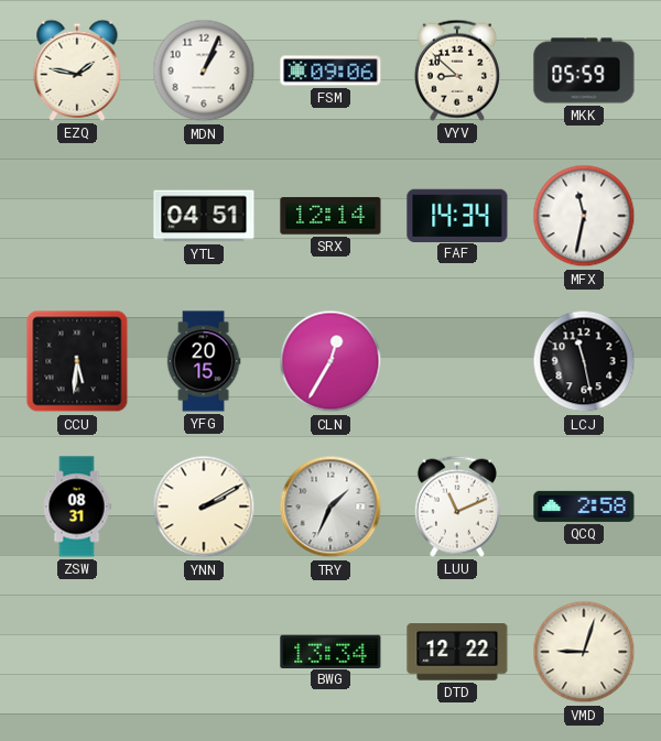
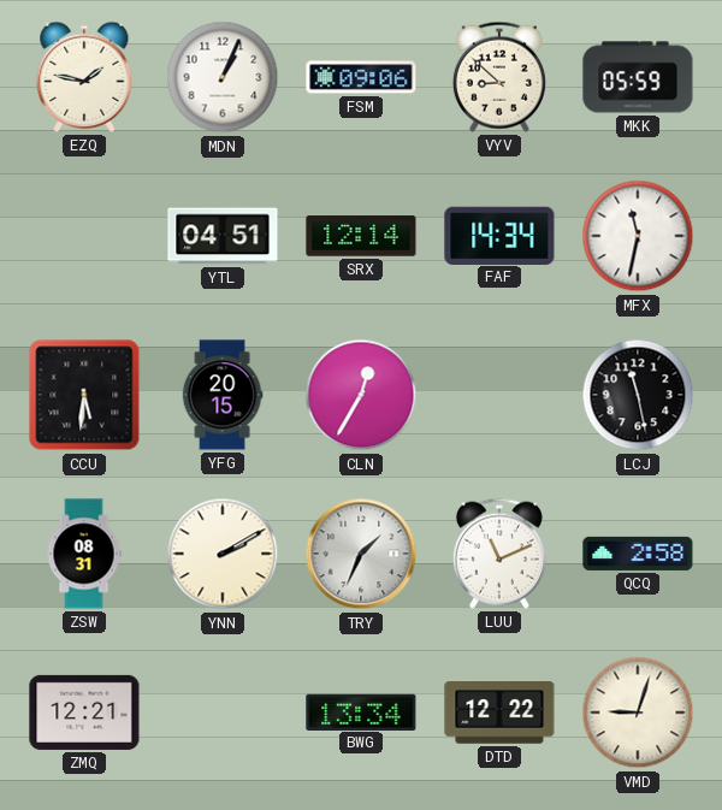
ZMQ: none -> 12:21 (84, 713)
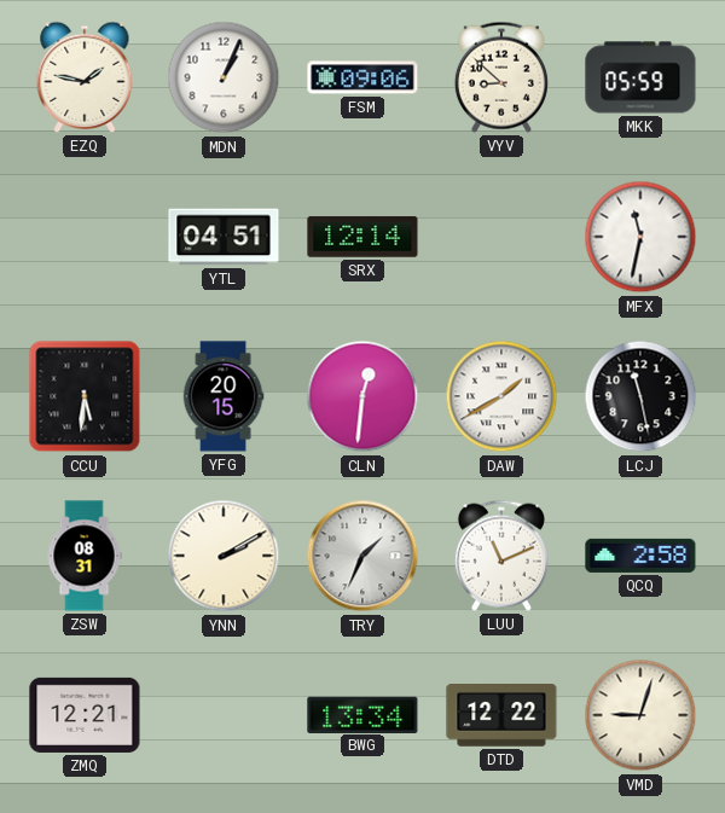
FAF: 14:34 -> none (499, 235)
CLN: 12:35 -> 12:31 (362, 396)
DAW: none -> 1:40 (501, 396)
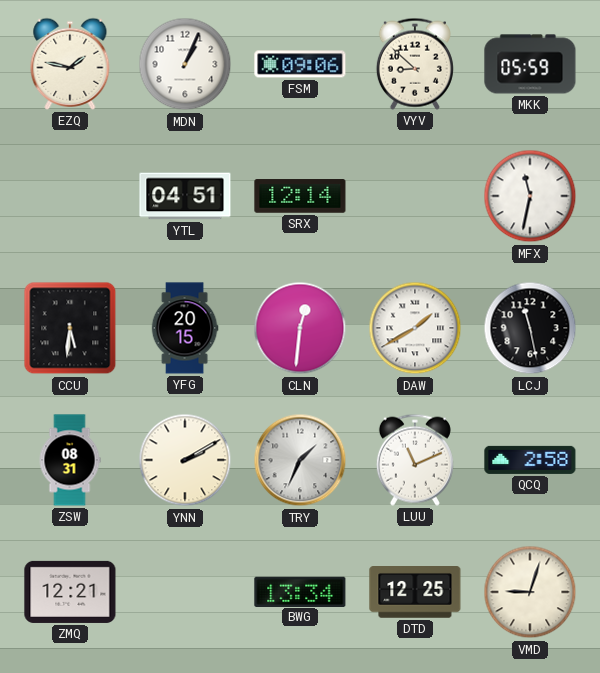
DTD: 12:22 -> 12:25 (415, 592)
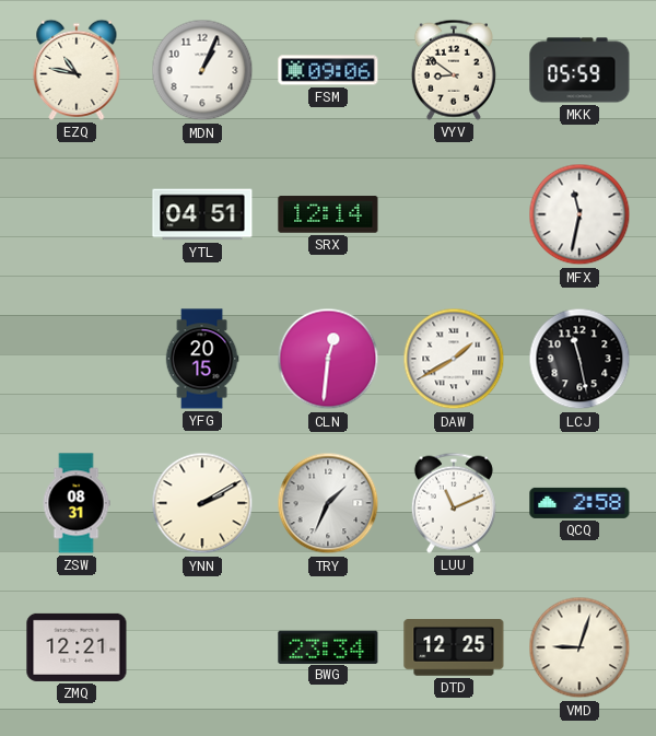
EZQ: 1:47 -> 10:47 (77, 70)
VYV: 8:52 -> 8:51 (454, 70)
CCU: 5:31 -> none (70, 328)
BWG: 13:34 -> 23:34 (328, 646)
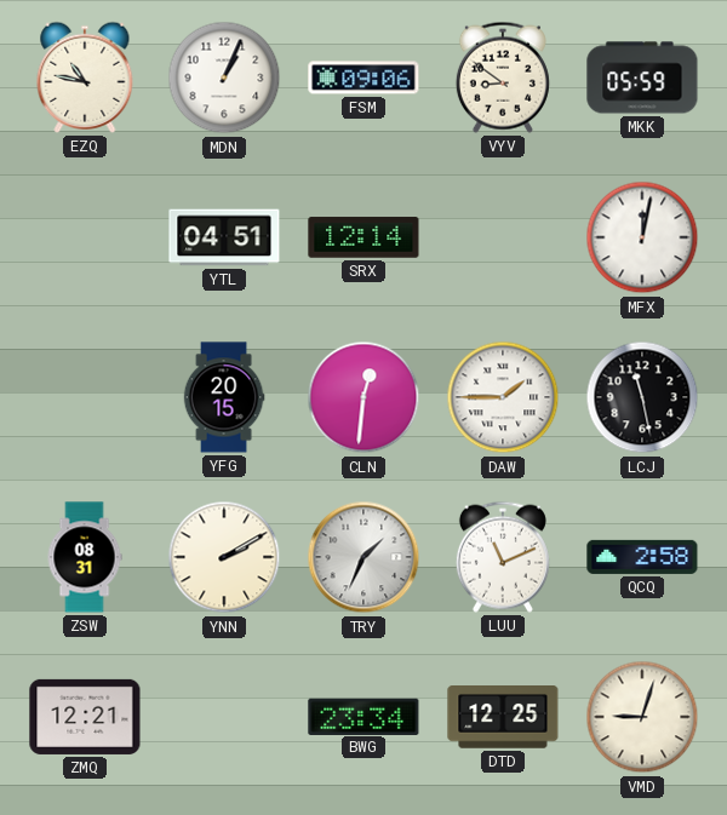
MFX: 11:32 -> 12:02 (642, 237)
DAW: 1:40 -> 1:45 (503, 397)
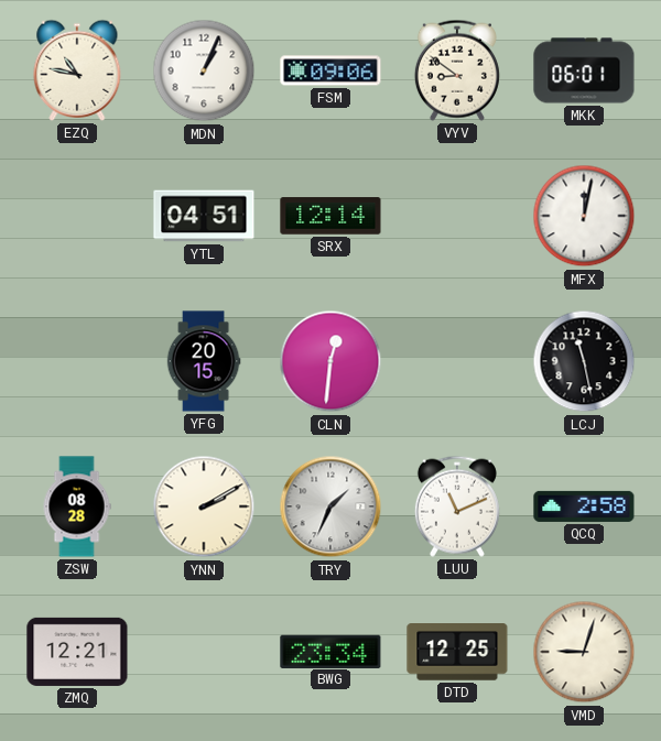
MKK: 05:59 -> 06:01 (584, 70)
DAW: 1:45 -> none (503, 397)
ZSW: 08:31 -> 08:28 (77, 506)
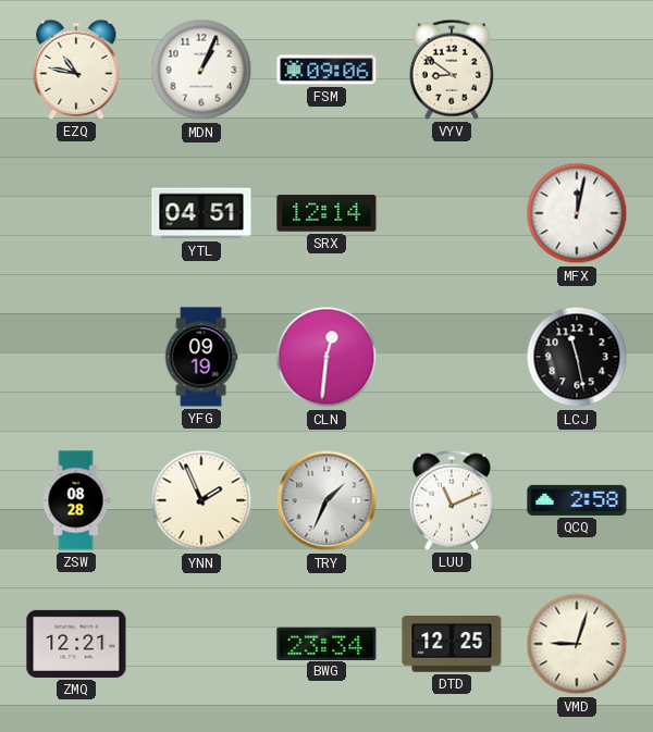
MKK: 06:01 -> none (584, 70)
YFG: 20:15 -> 09:19 (201, 357)
YNN: 2:10 -> 1:56 (201, 500)
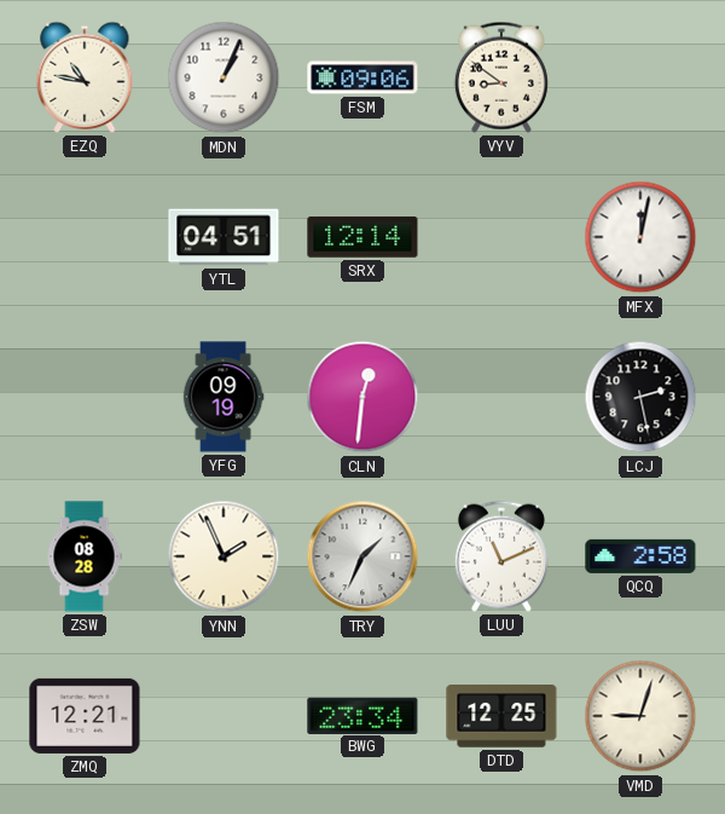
LCJ: 11:28 -> 2:28 (640, 397)
